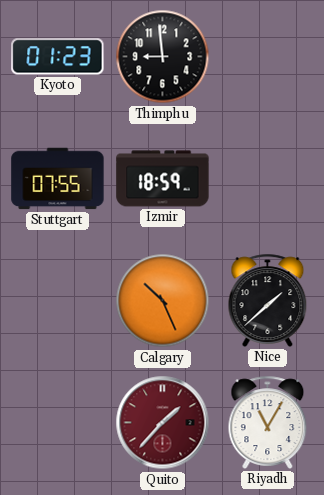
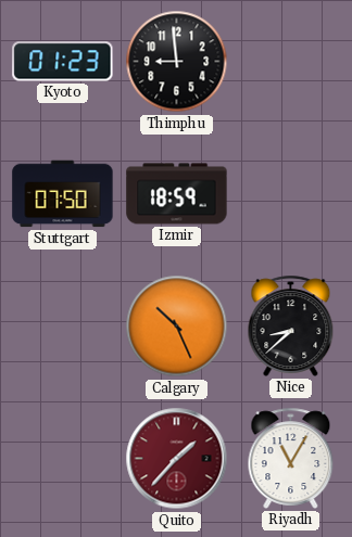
Stuttgart: 07:55 -> 07:50 (63, 194)
Nice: 1:38 -> 8:38 (291, 325)
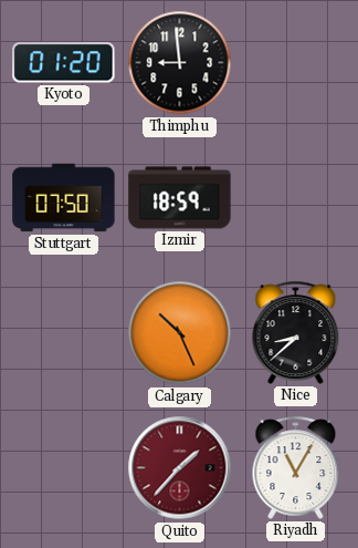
Kyoto: 01:23 -> 01:20 (64, 63)
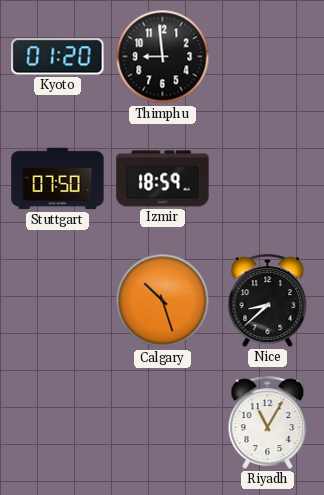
Calgary: 10:26 -> 10:27 (163, 301)
Quito: 1:37 -> none (180, 468)
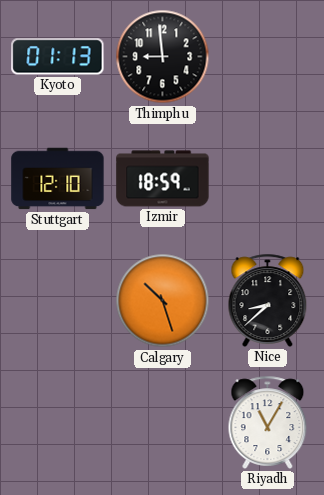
Kyoto: 01:20 -> 01:13 (58, 57)
Stuttgart: 07:50 -> 12:10 (58, 179)
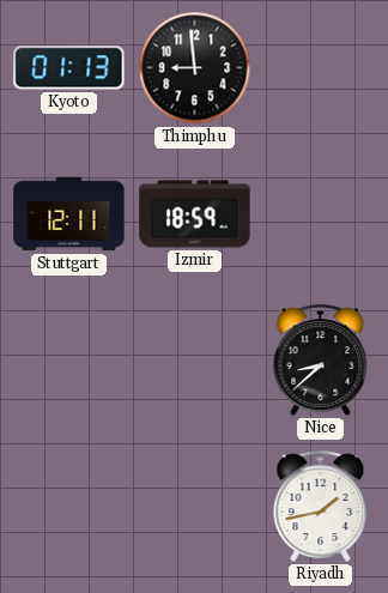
Stuttgart: 12:10 -> 12:11 (69, 214)
Calgary: 10:27 -> none (163, 301)
Riyadh: 11:05 -> 1:43 (321, 506)
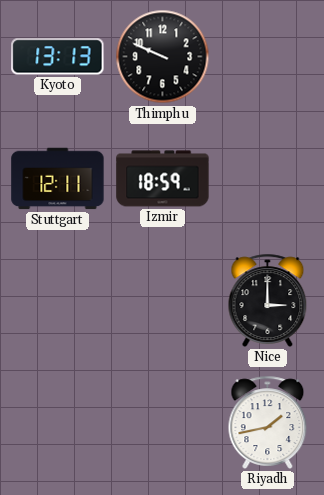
Kyoto: 01:13 -> 13:13 (58, 57)
Thimphu: 8:59 -> 9:49 (163, 57)
Nice: 8:38 -> 3:00 (268, 300)
